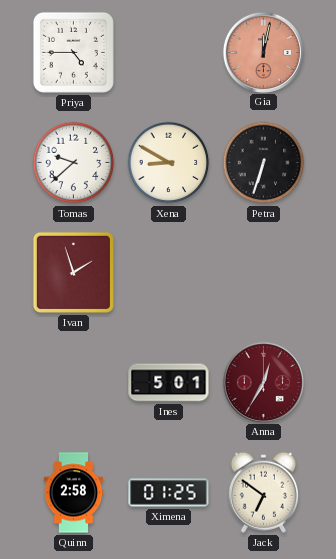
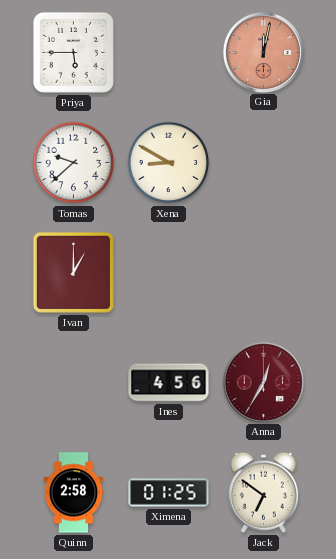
Priya: 4:45 -> 5:45 (73, 52)
Petra: 6:33 -> none (264, 163)
Ivan: 1:57 -> 1:00 (73, 272)
Ines: 5:01 -> 4:56 (169, 383)
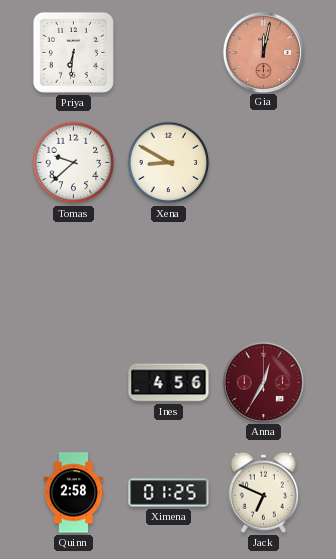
Priya: 5:45 -> 6:31 (73, 52)
Ivan: 1:00 -> none (73, 272)
Jack: 6:51 -> 6:49 (263, 492)
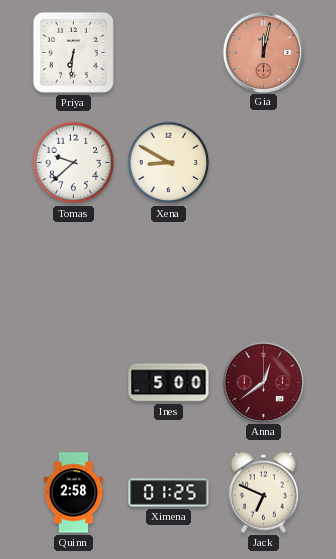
Ines: 4:56 -> 5:00 (169, 383)
Anna: 12:35 -> 12:39 (263, 382)
